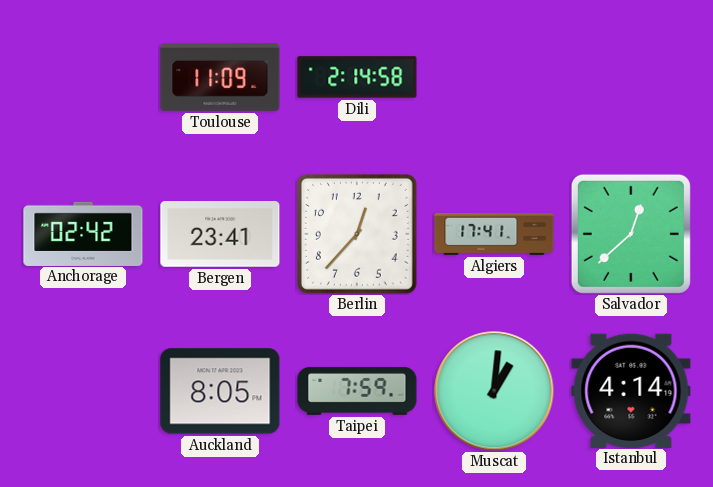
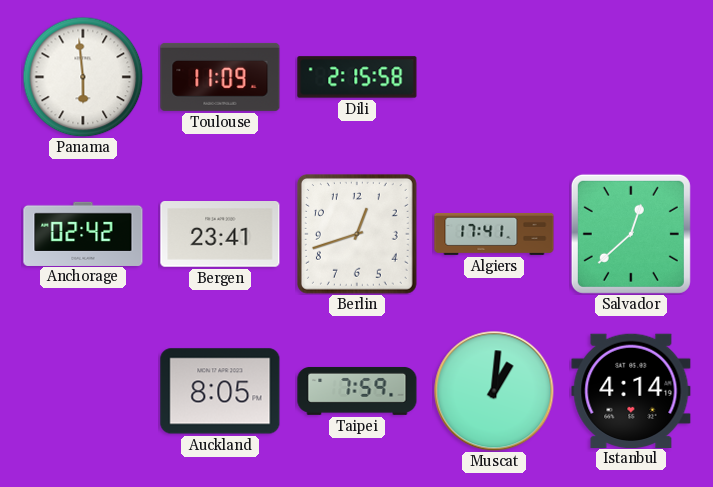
Panama: none -> 5:59 (83, 77)
Dili: 2:14 -> 2:15 (357, 77)
Berlin: 12:37 -> 12:42 (357, 234)
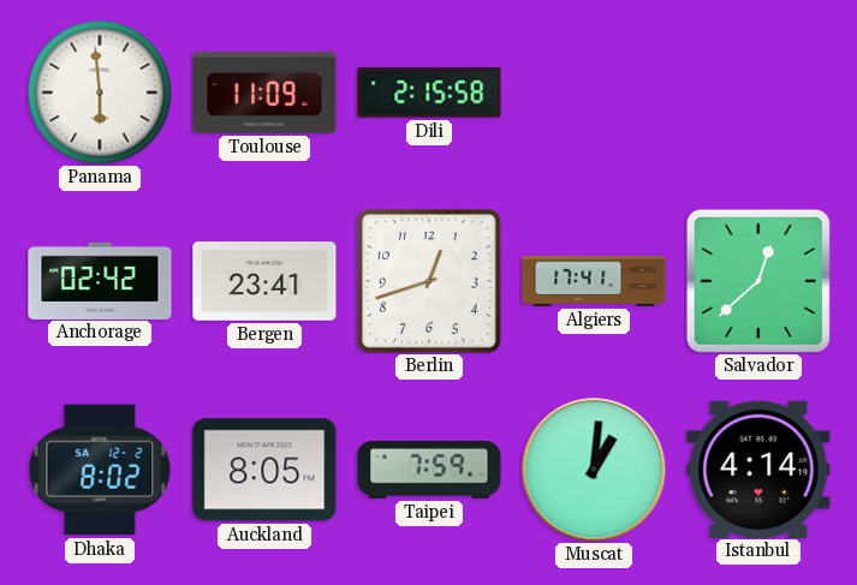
Dhaka: none -> 8:02 (100, 470)
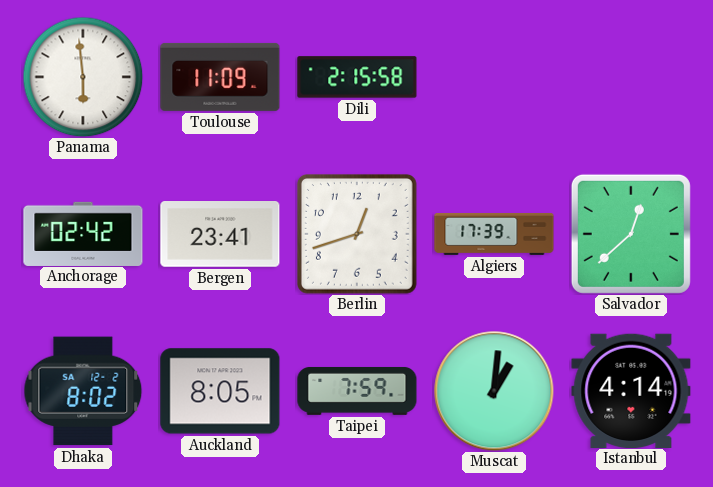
Algiers: 17:41 -> 17:39 (494, 235)
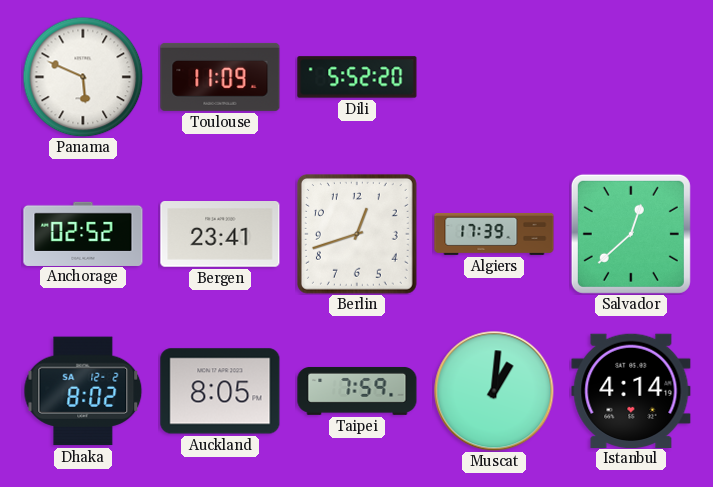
Panama: 5:59 -> 5:49 (83, 77)
Dili: 2:15 -> 5:52 (357, 77)
Anchorage: 02:42 -> 02:52 (83, 233)
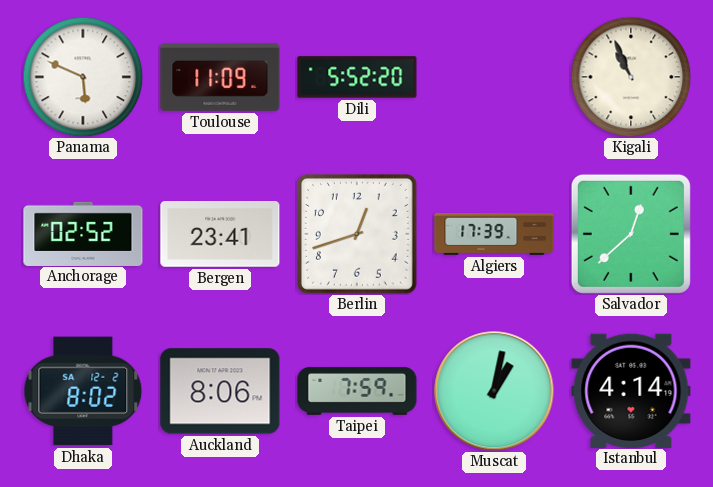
Kigali: none -> 10:56 (631, 77)
Auckland: 8:05 -> 8:06 (220, 391)
Muscat: 1:01 -> 1:02 (494, 391)
